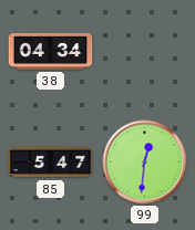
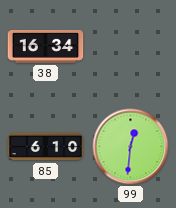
38: 04:34 -> 16:34 (46, 46)
85: 5:47 -> 6:10 (46, 147)
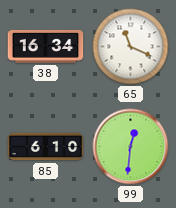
65: none -> 11:19 (131, 47)
